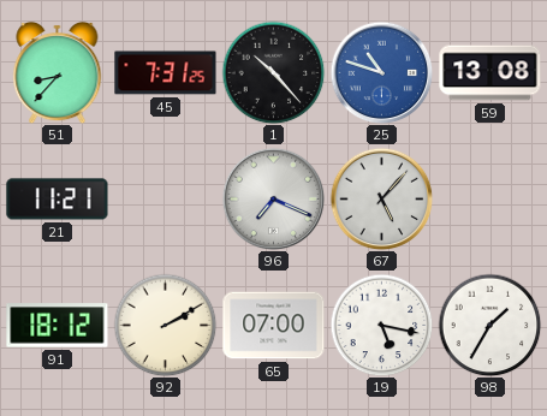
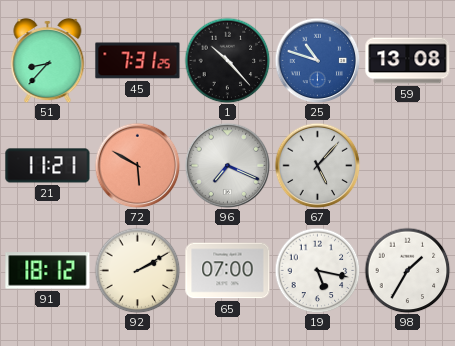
72: none -> 5:50 (137, 165)
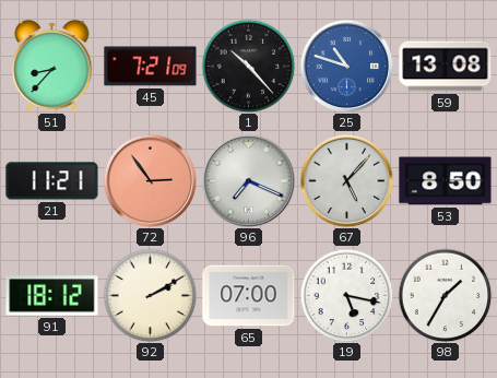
45: 7:31 -> 7:21 (151, 67)
72: 5:50 -> 2:54 (150, 180)
53: none -> 8:50 (446, 181)
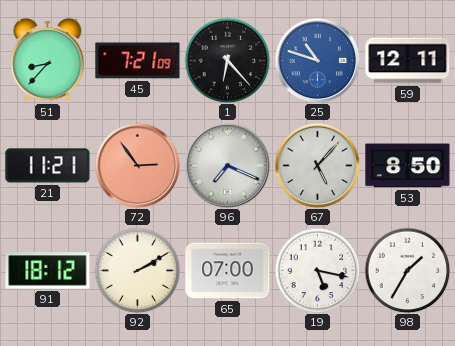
1: 10:23 -> 6:23 (227, 60)
59: 13:08 -> 12:11 (408, 61)
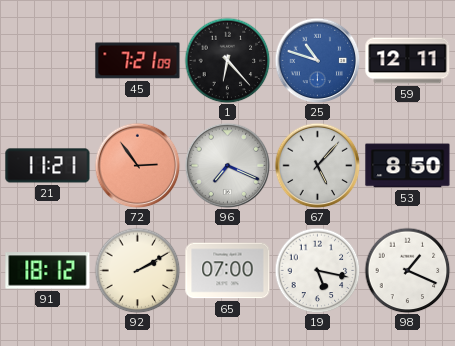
51: 8:37 -> none (48, 60)
98: 1:35 -> 1:19 (407, 270)
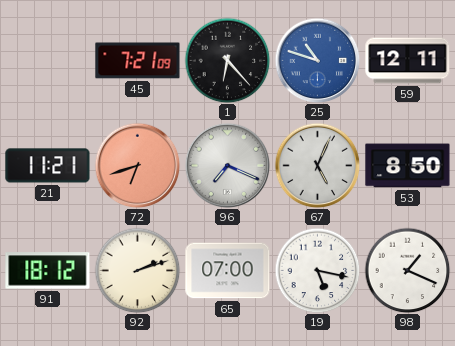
72: 2:54 -> 6:42 (137, 165)
67: 5:07 -> 5:04 (317, 165)
92: 2:10 -> 2:12 (137, 270)
